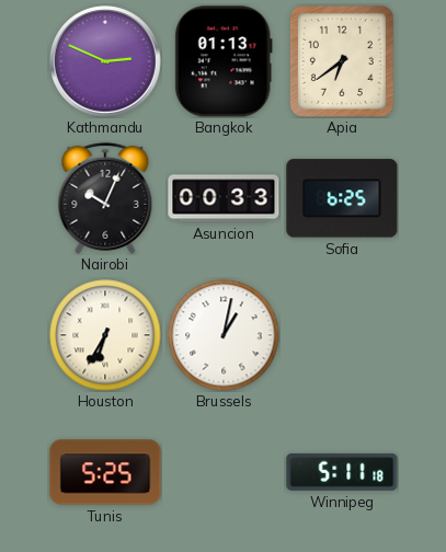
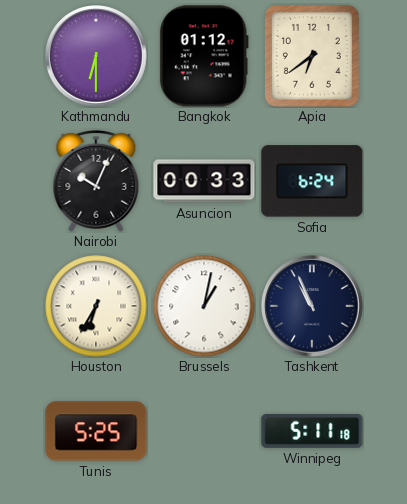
Kathmandu: 2:49 -> 6:30 (96, 56)
Bangkok: 01:13 -> 01:12 (204, 56)
Sofia: 6:25 -> 6:24 (312, 181)
Tashkent: none -> 10:56 (312, 306)
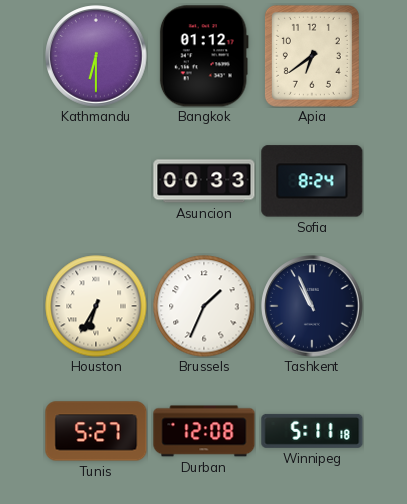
Nairobi: 10:04 -> none (96, 181)
Sofia: 6:24 -> 8:24 (312, 181)
Brussels: 1:02 -> 1:34 (204, 306)
Tunis: 5:25 -> 5:27 (96, 431)
Durban: none -> 12:08 (204, 431)
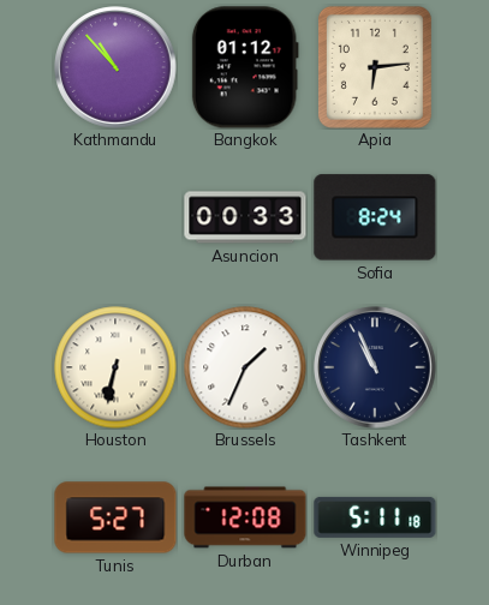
Kathmandu: 6:30 -> 10:53 (115, 67)
Apia: 6:39 -> 6:14 (375, 67)
Houston: 6:35 -> 6:32 (115, 367)
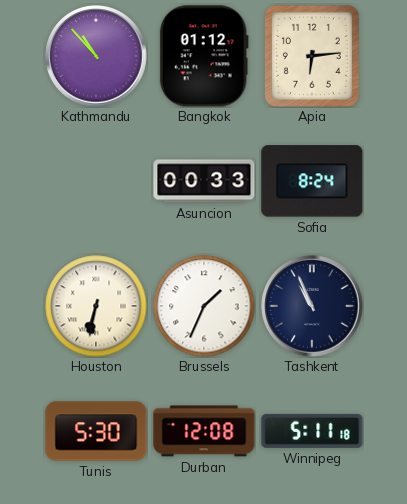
Tunis: 5:27 -> 5:30 (96, 431)
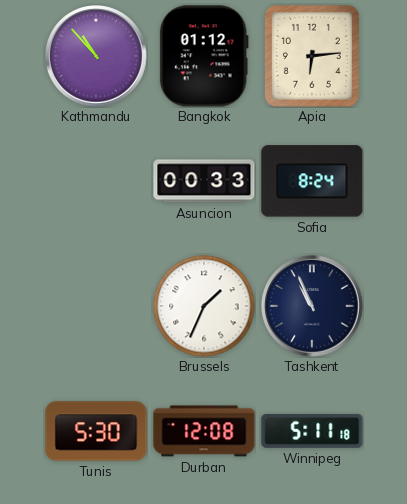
Houston: 6:32 -> none (96, 306)
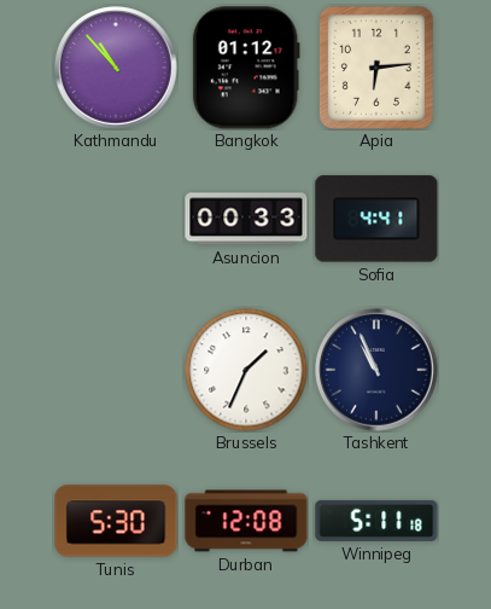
Sofia: 8:24 -> 4:41 (376, 219)
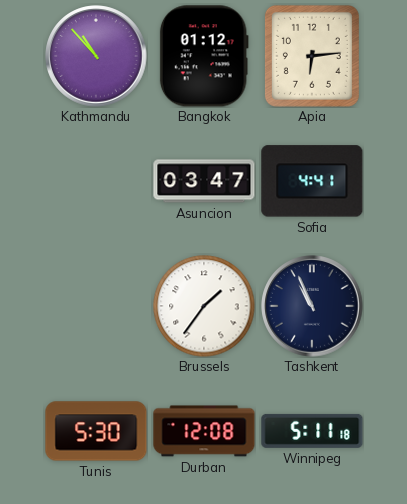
Asuncion: 00:33 -> 03:47 (204, 181)
Brussels: 1:34 -> 1:36 (204, 306)
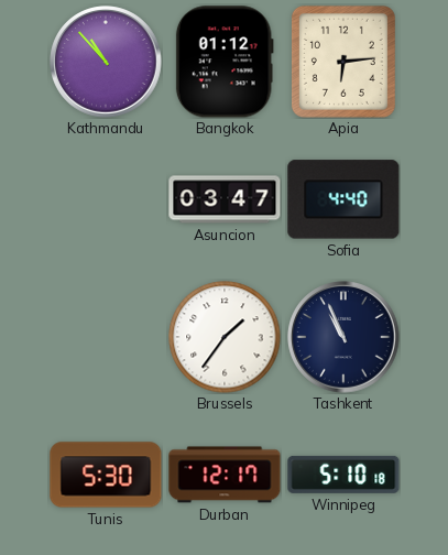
Sofia: 4:41 -> 4:40 (343, 199)
Durban: 12:08 -> 12:17 (225, 475)
Winnipeg: 5:11 -> 5:10 (343, 475)
